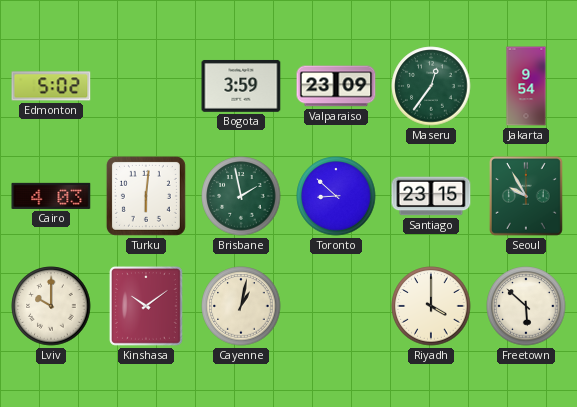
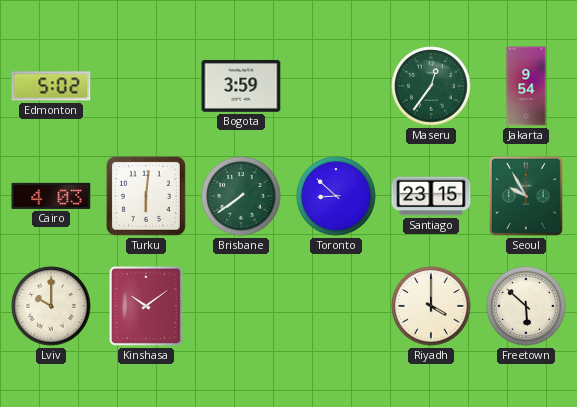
Valparaiso: 23:09 -> none (336, 86)
Brisbane: 1:58 -> 7:39 (241, 196)
Cayenne: 1:02 -> none (241, 306)
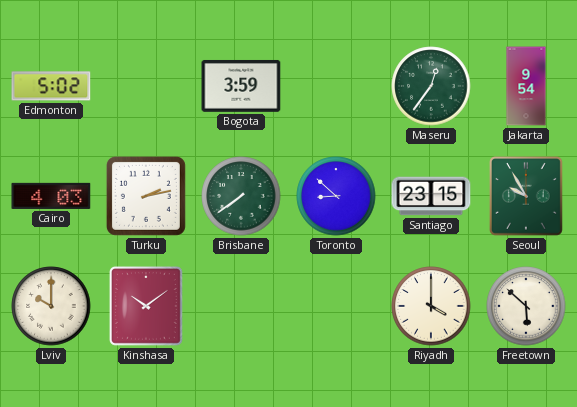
Turku: 6:01 -> 2:13 (146, 196)
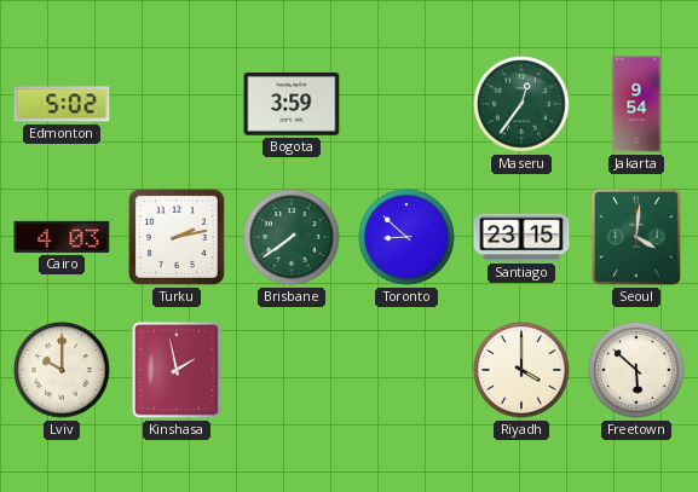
Seoul: 9:55 -> 4:01 (636, 237)
Kinshasa: 10:09 -> 1:58 (177, 370)
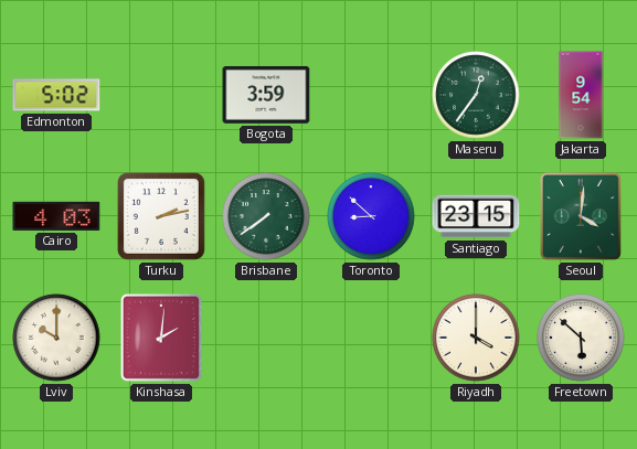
Kinshasa: 1:58 -> 2:01 (161, 338)
